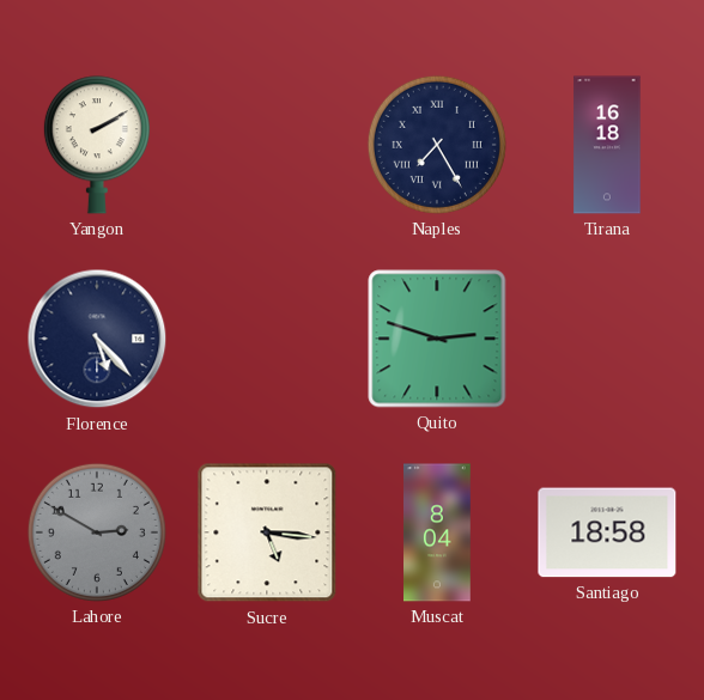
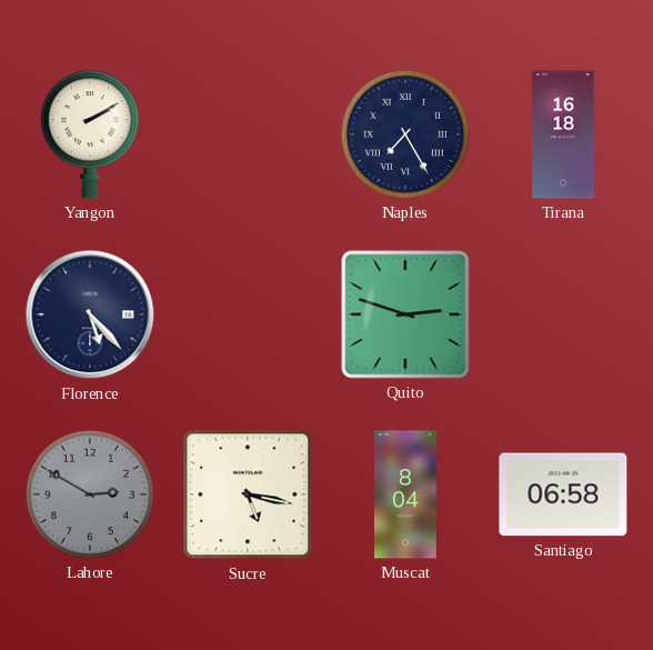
Sucre: 5:16 -> 5:17 (248, 494)
Santiago: 18:58 -> 06:58 (563, 494)
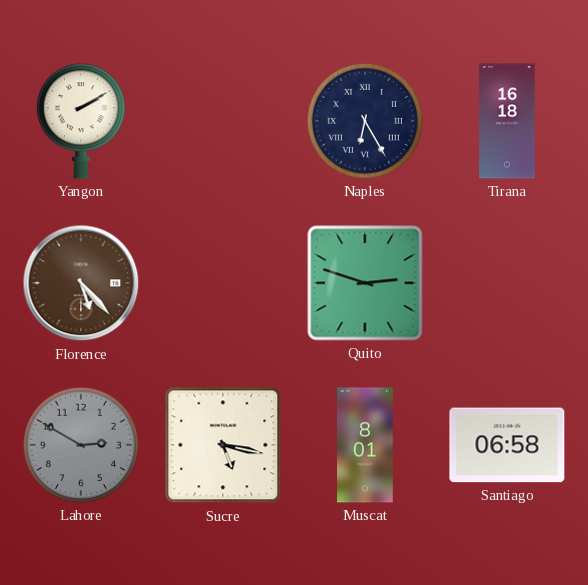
Naples: 7:25 -> 6:25 (365, 121)
Florence dial: navy -> brown (81, 283)
Muscat: 8:04 -> 8:01 (366, 445)
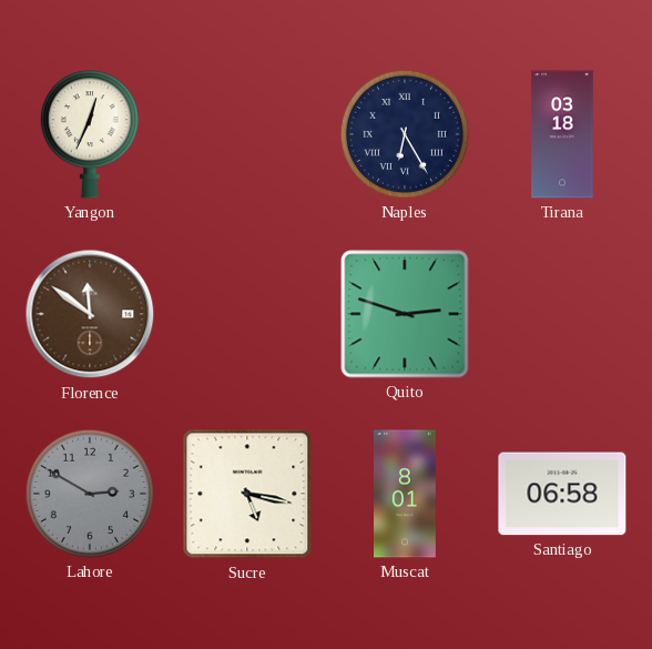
Yangon: 2:10 -> 12:34 (90, 134)
Tirana: 16:18 -> 03:18 (562, 134)
Florence: 5:23 -> 11:51 (90, 314)
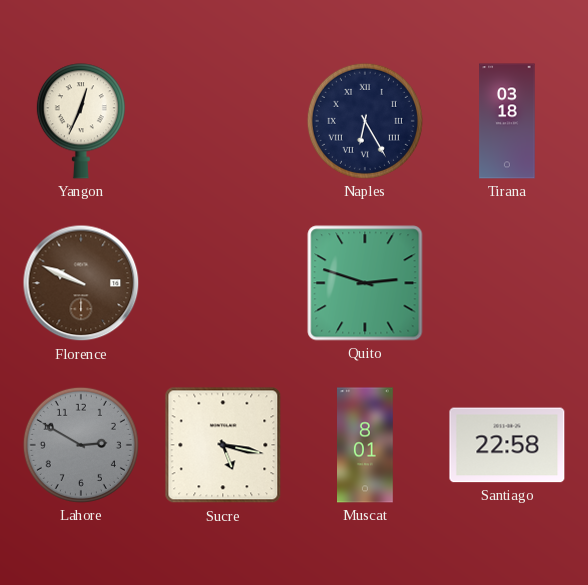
Florence: 11:51 -> 9:49 (81, 283)
Santiago: 06:58 -> 22:58 (507, 445)
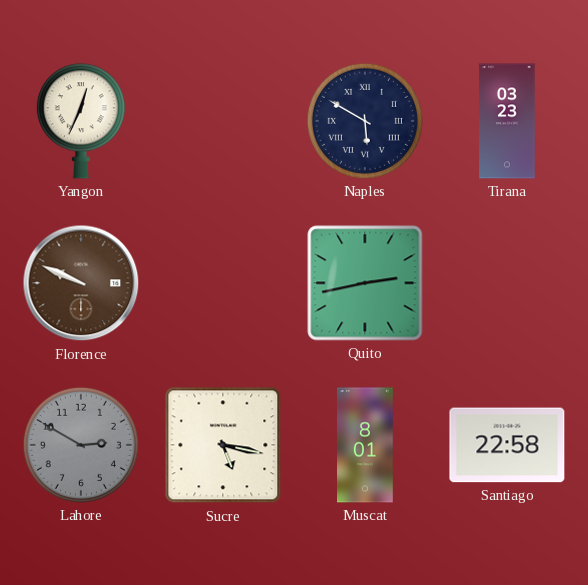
Naples: 6:25 -> 5:50 (365, 121)
Tirana: 03:18 -> 03:23 (507, 121)
Quito: 2:48 -> 2:43 (365, 283)
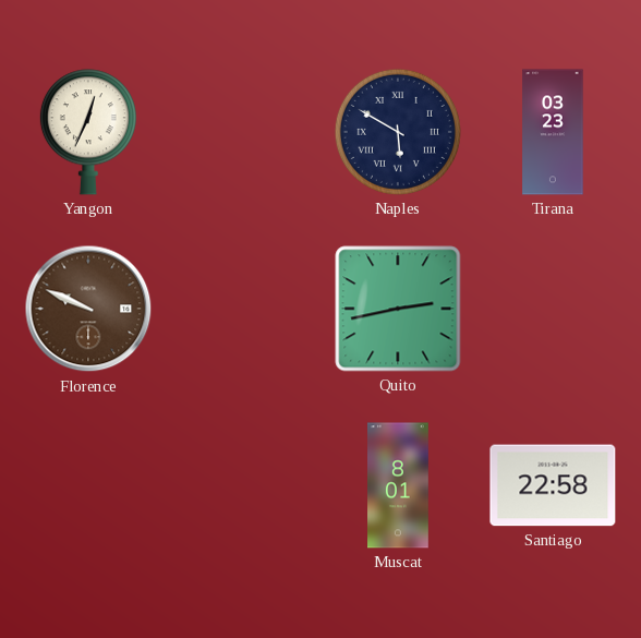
Lahore: 2:50 -> none (81, 445)
Sucre: 5:17 -> none (223, 445)
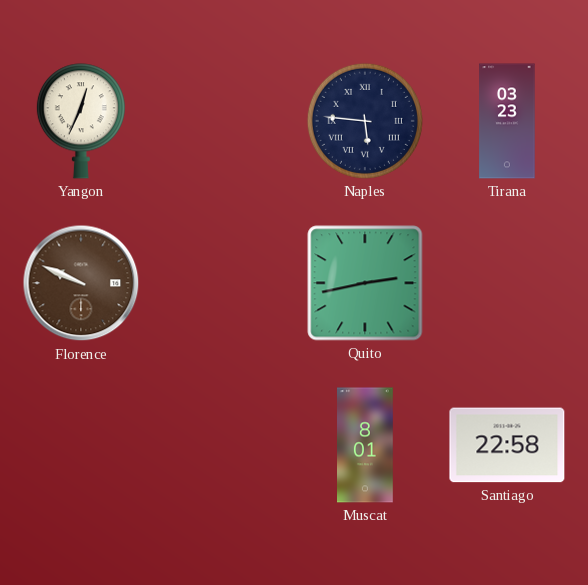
Naples: 5:50 -> 5:46 (365, 121)
